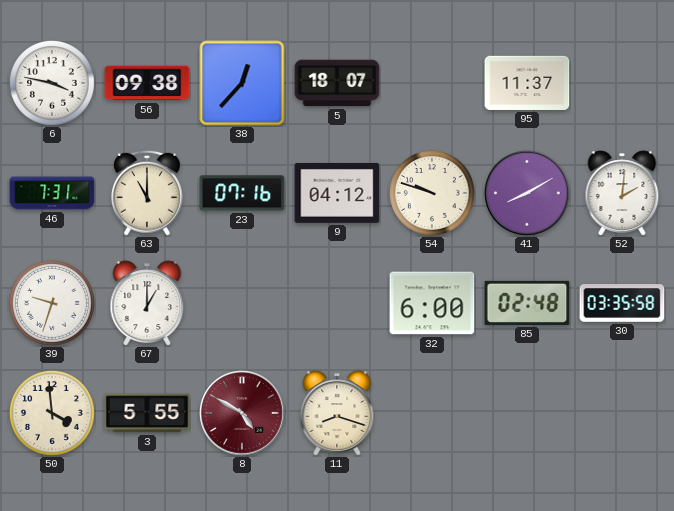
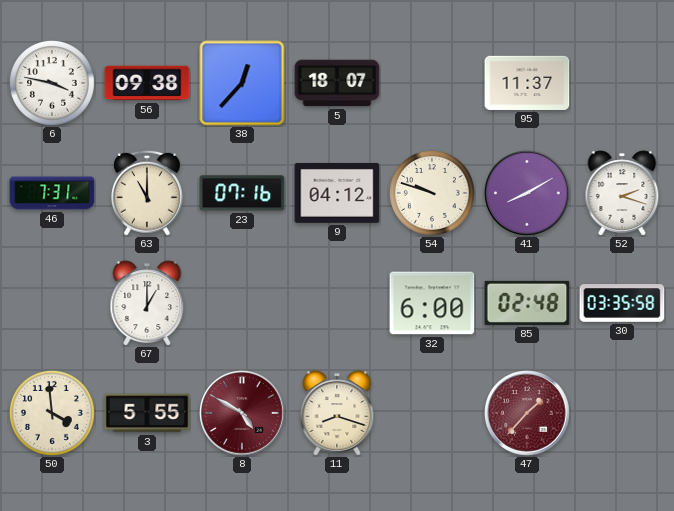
52: 2:01 -> 2:18 (622, 193)
39: 9:33 -> none (52, 303)
47: none -> 1:37 (527, 413)
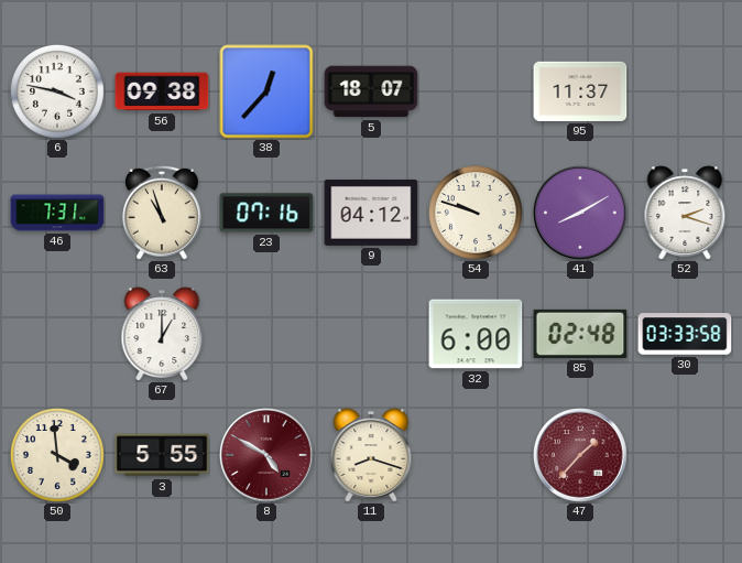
63: 11:00 -> 10:57 (162, 213)
30: 03:35 -> 03:33 (685, 334)
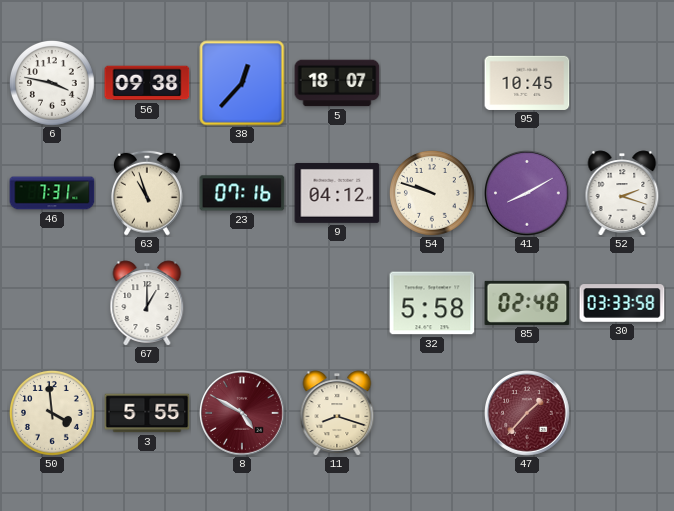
95: 11:37 -> 10:45 (527, 83)
32: 6:00 -> 5:58 (432, 303)
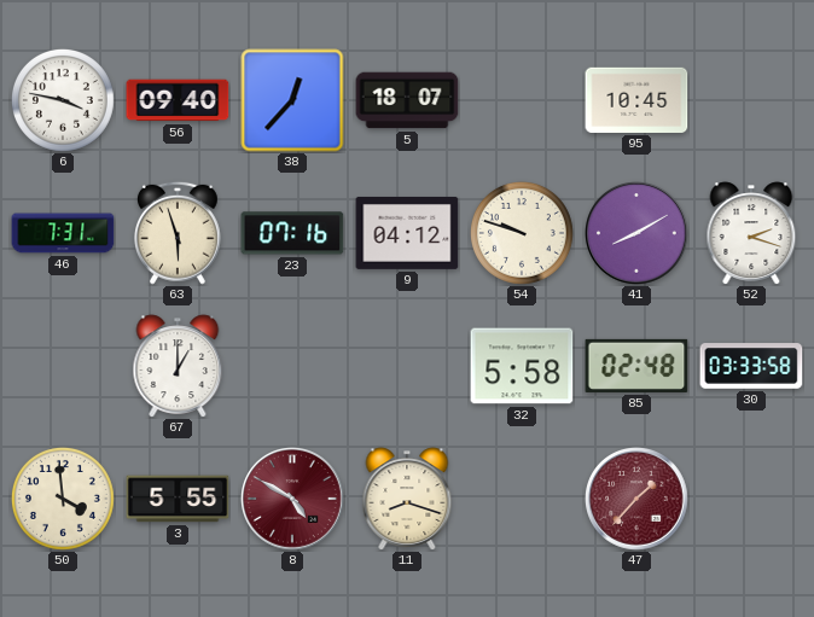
56: 09:38 -> 09:40 (178, 100)
63: 10:57 -> 5:57 (178, 233)
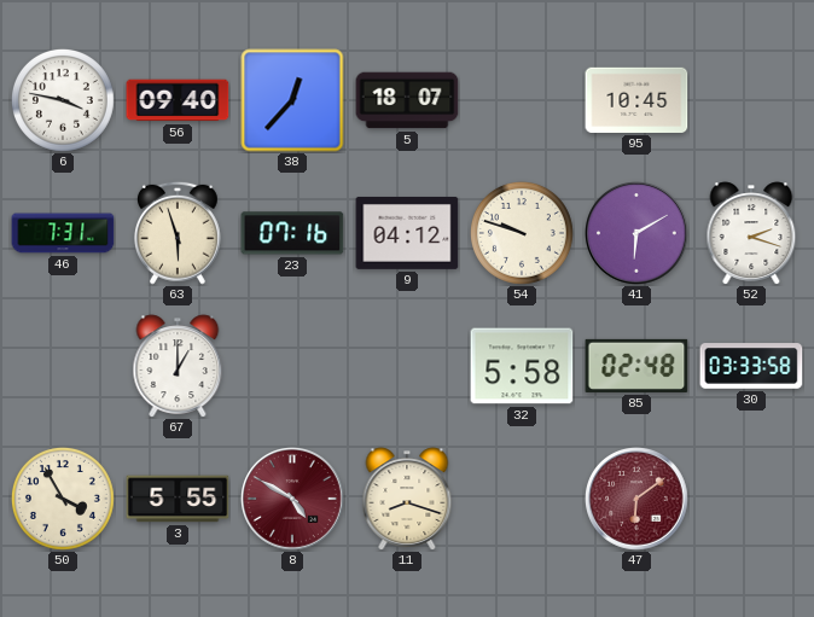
41: 8:10 -> 6:10 (636, 233)
50: 3:59 -> 3:55 (63, 499)
47: 1:37 -> 6:09 (636, 499)
